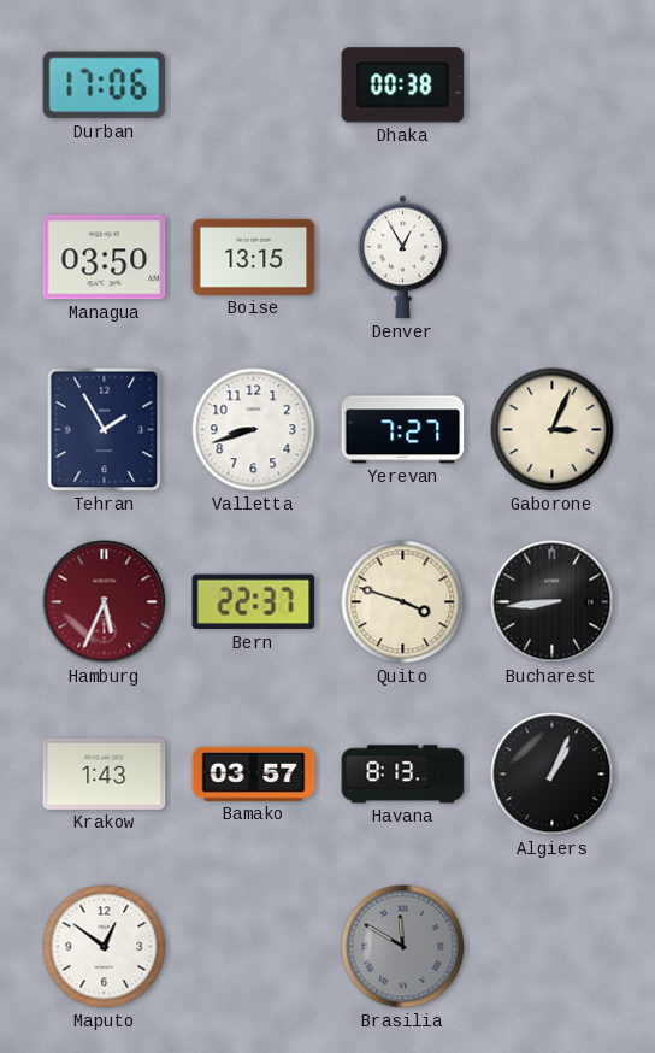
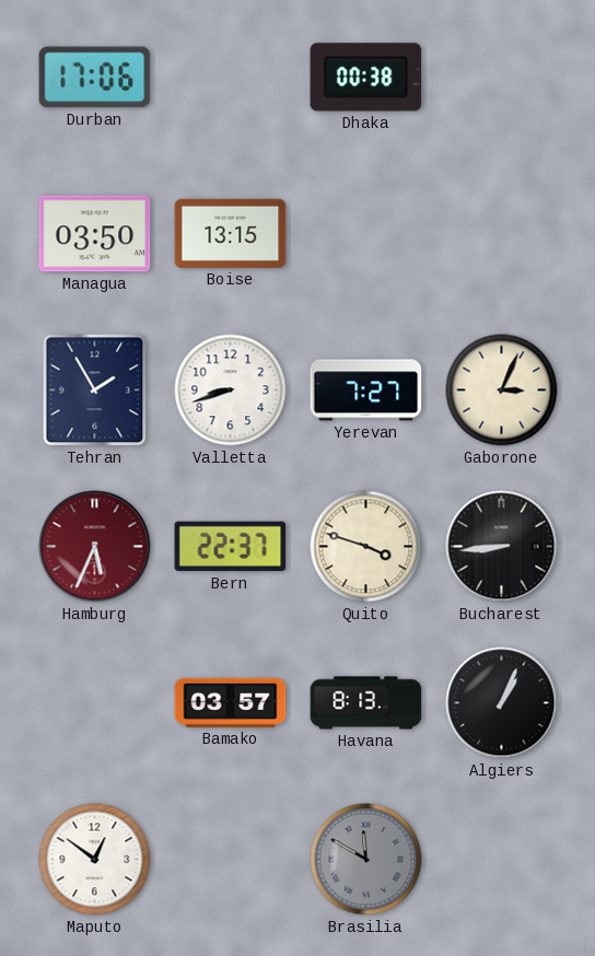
Denver: 12:55 -> none (403, 258)
Krakow: 1:43 -> none (105, 773)
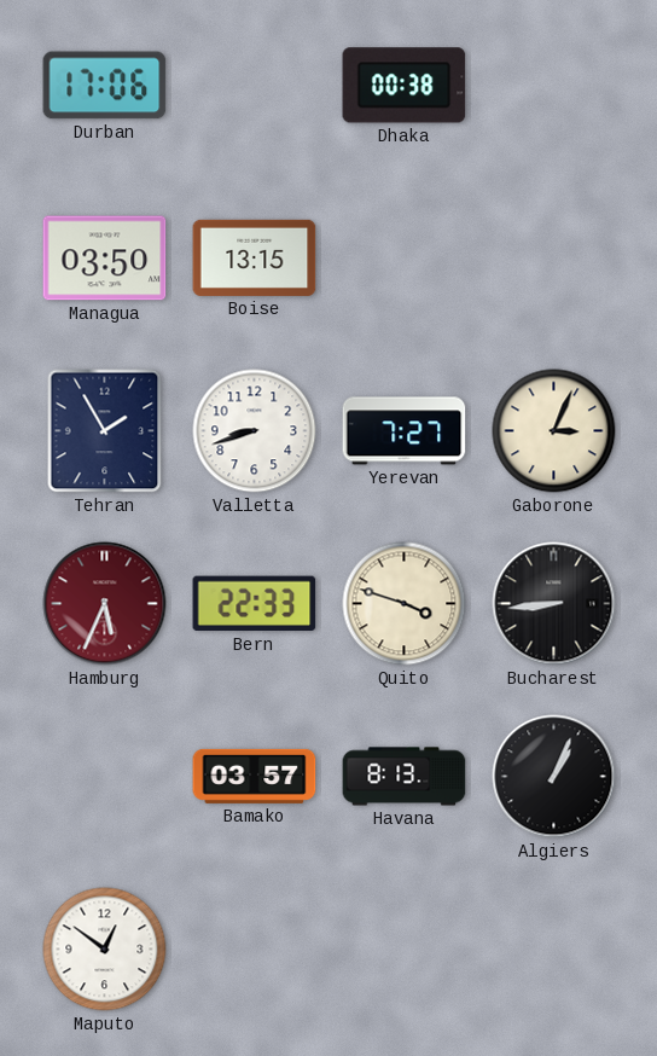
Bern: 22:37 -> 22:33 (255, 604)
Brasilia: 11:50 -> none (366, 860)
